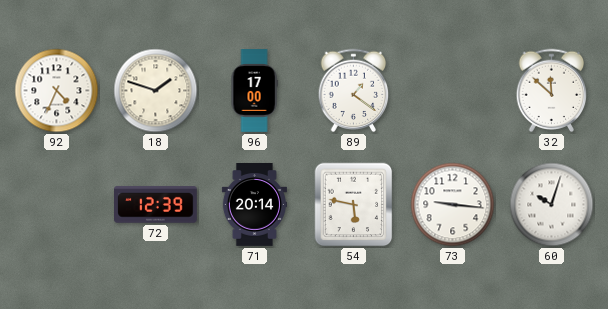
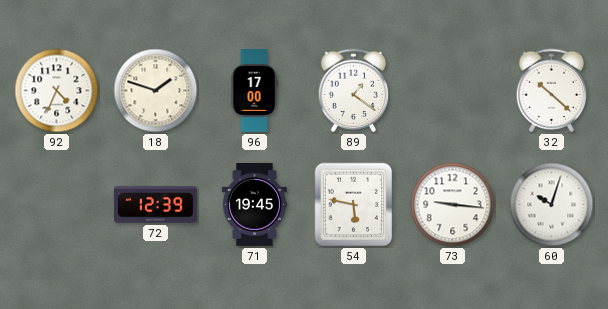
32: 11:52 -> 10:22 (552, 91)
71: 20:14 -> 19:45 (254, 205)
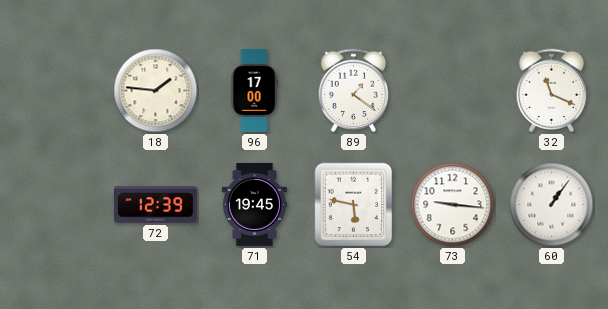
92: 4:34 -> none (57, 91)
18: 1:48 -> 1:46 (156, 91)
32: 10:22 -> 11:19 (552, 91)
60: 10:03 -> 1:06 (552, 205)
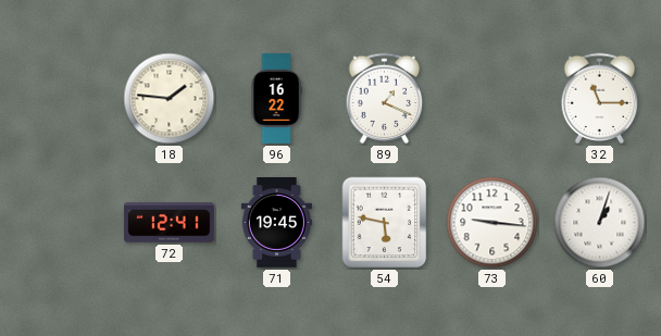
96: 17:00 -> 16:22 (276, 99)
89: 1:21 -> 1:19 (385, 99)
32: 11:19 -> 11:15 (600, 99)
72: 12:39 -> 12:41 (170, 223)
60: 1:06 -> 1:03 (600, 223)
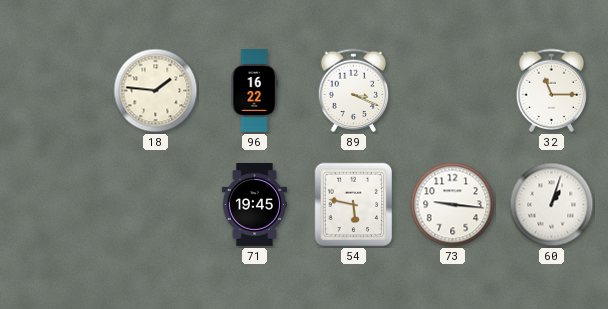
89: 1:19 -> 3:19 (354, 91)
72: 12:41 -> none (170, 223)
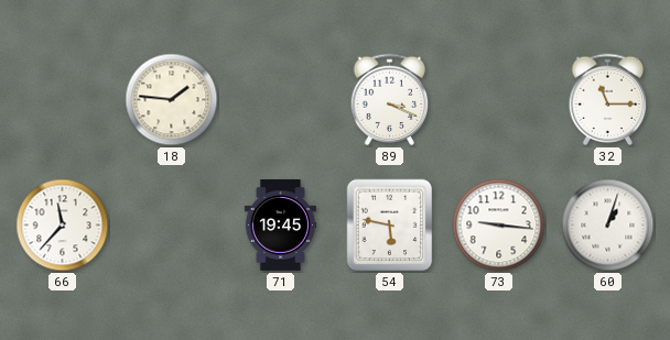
96: 16:22 -> none (254, 91)
66: none -> 11:37 (63, 226)
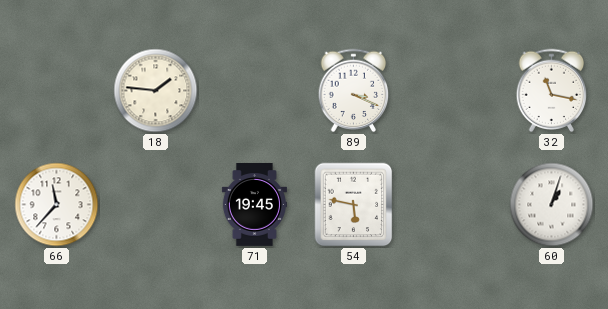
32: 11:15 -> 11:17 (552, 91)
73: 9:16 -> none (499, 226)
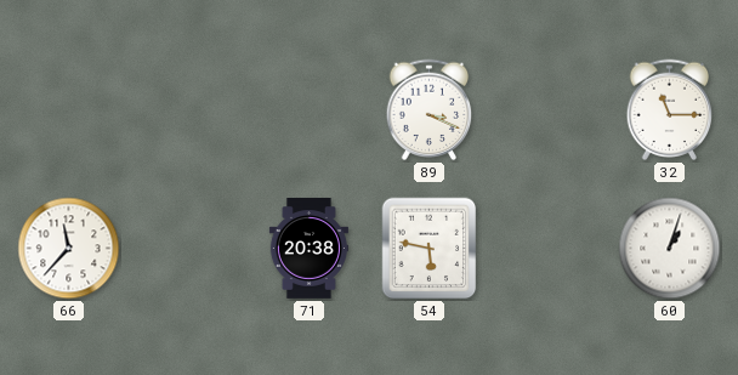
18: 1:46 -> none (156, 91)
32: 11:17 -> 11:15 (670, 110)
71: 19:45 -> 20:38 (308, 249)
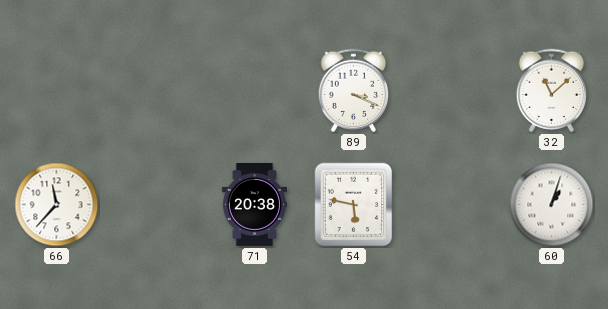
32: 11:15 -> 11:08 (552, 91)
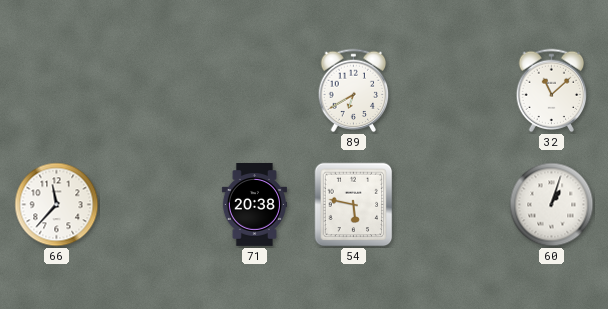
89: 3:19 -> 6:40 (354, 91)
